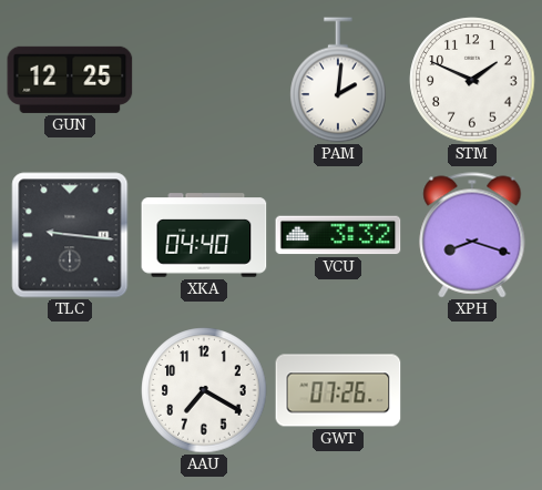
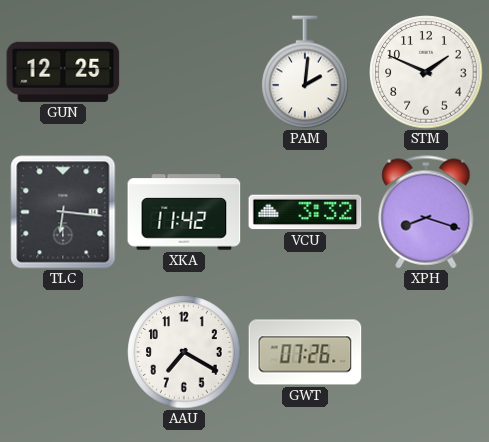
TLC: 9:16 -> 6:16 (63, 212)
XKA: 04:40 -> 11:42 (184, 212)
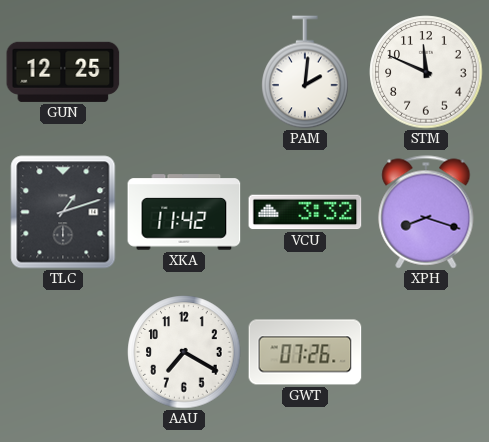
STM: 1:49 -> 11:49 (426, 72)
TLC: 6:16 -> 1:12 (63, 212)
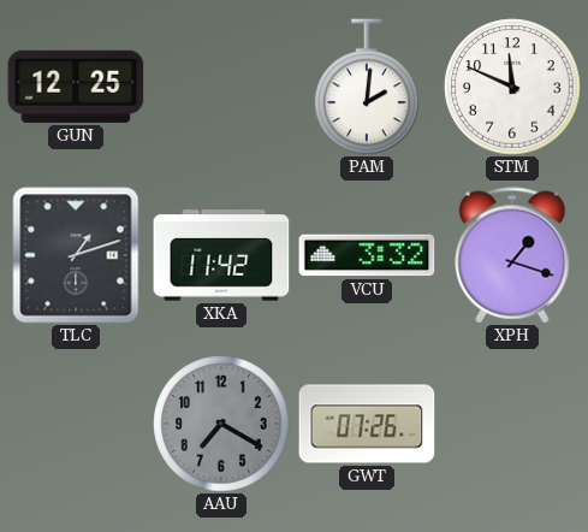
XPH: 8:18 -> 1:18 (512, 255)
AAU dial: white -> grey (221, 424)
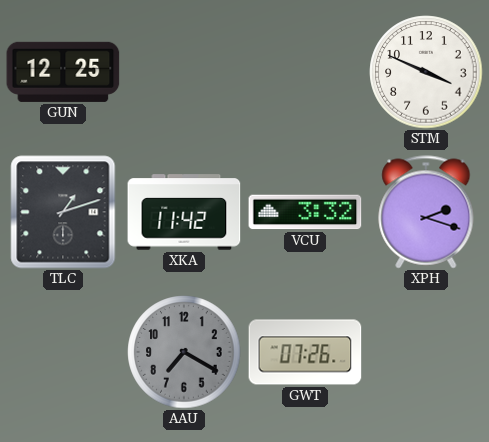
PAM: 2:01 -> none (367, 87)
STM: 11:49 -> 3:49 (426, 72)
XPH: 1:18 -> 2:18 (426, 212)
